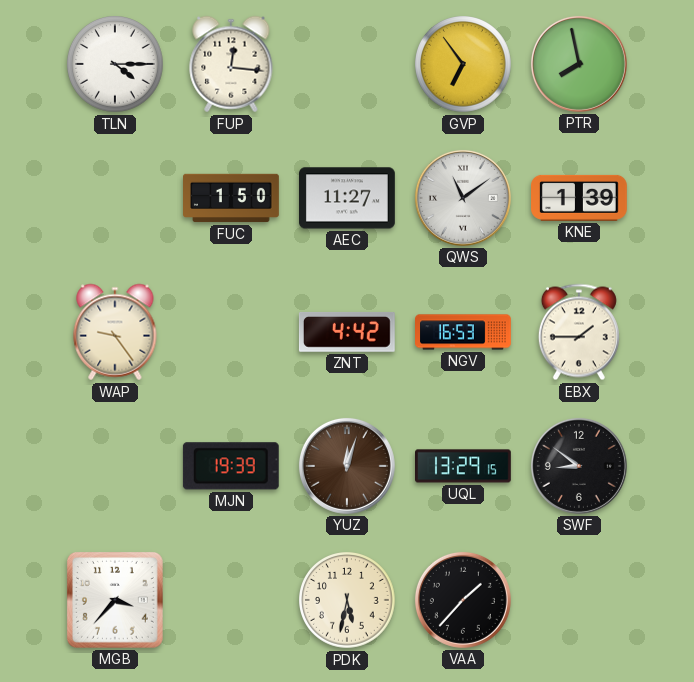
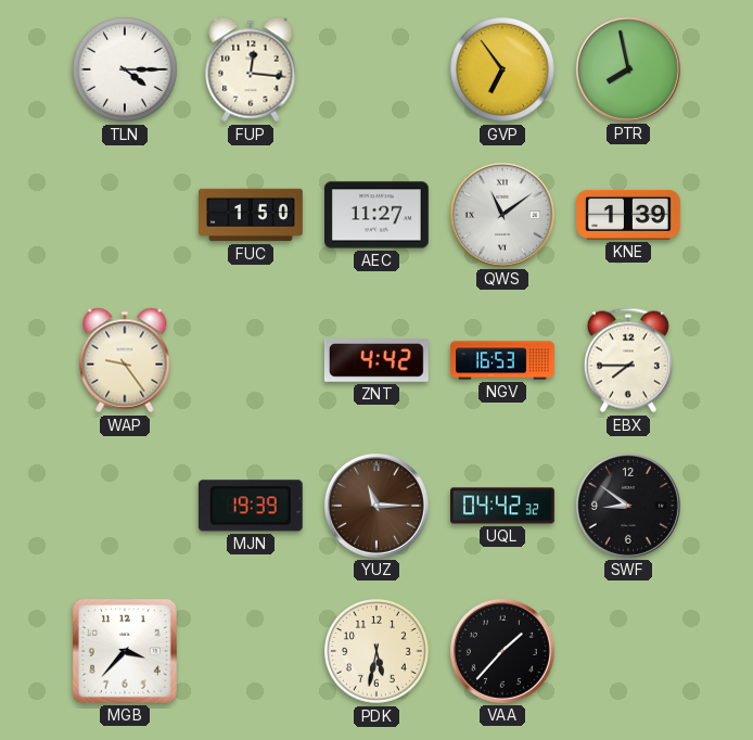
EBX: 1:45 -> 7:45 (628, 360)
YUZ: 12:03 -> 11:15 (376, 506)
UQL: 13:29 -> 04:42 (503, 506)
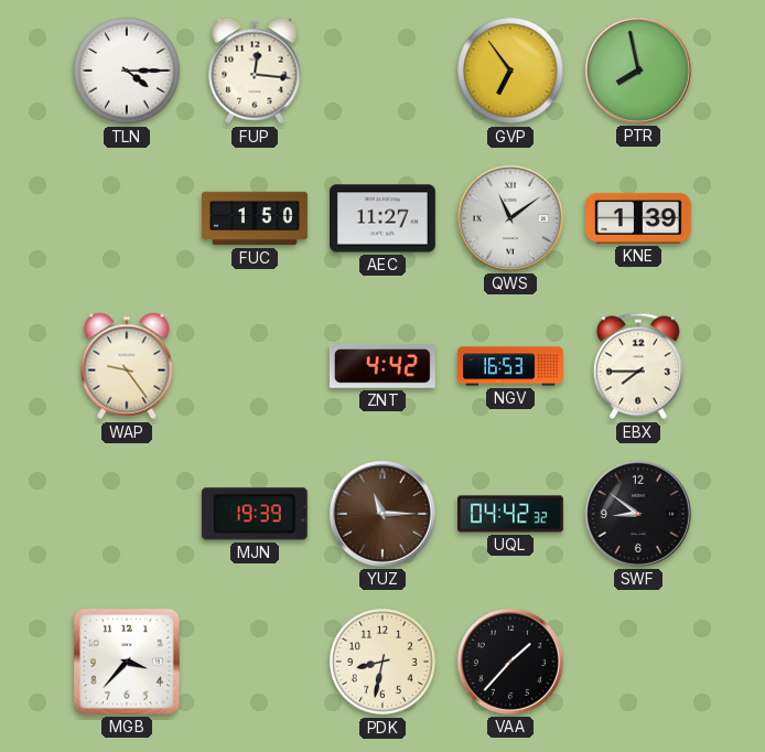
PDK: 5:32 -> 8:32 (384, 663)
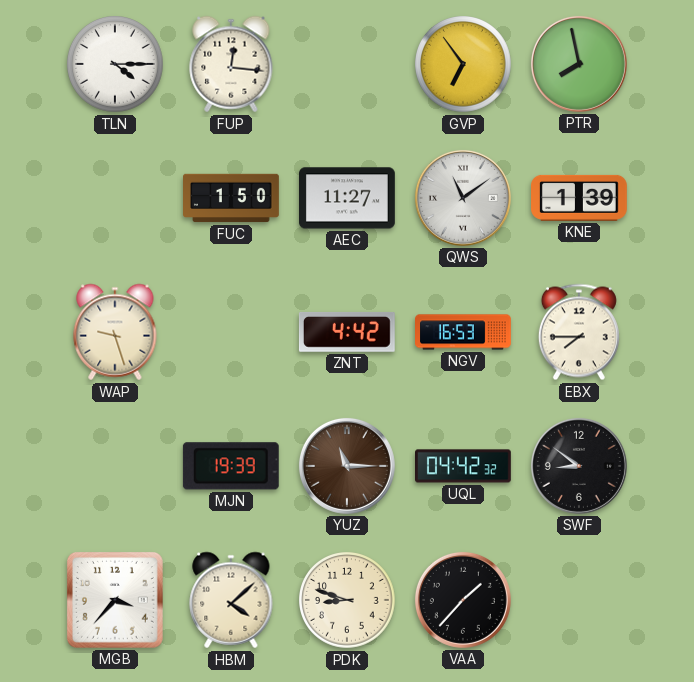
WAP: 9:24 -> 9:27 (115, 332)
HBM: none -> 4:08 (231, 600)
PDK: 8:32 -> 8:48 (348, 601)
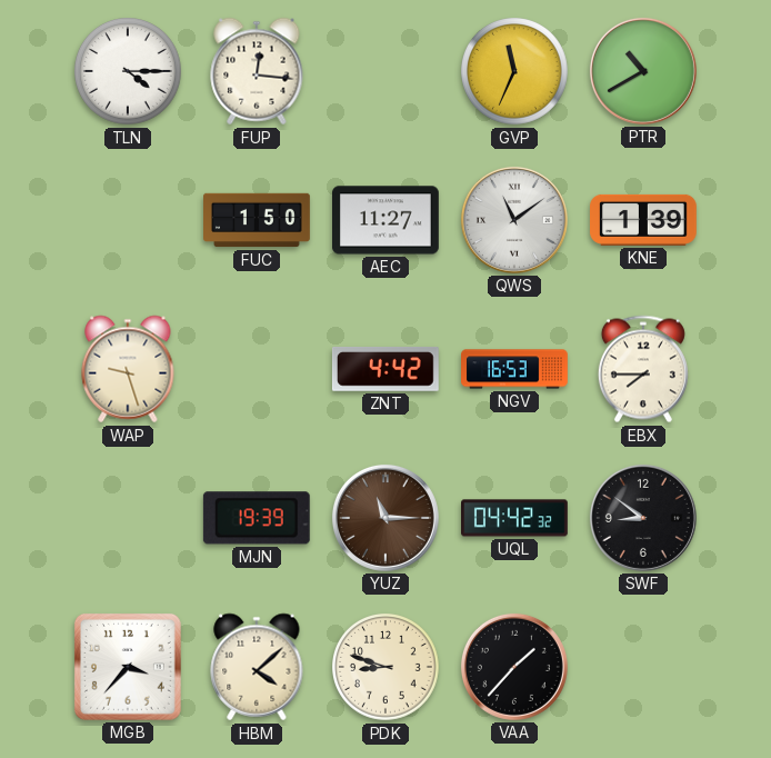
GVP: 6:54 -> 11:34 (515, 72)
PTR: 7:58 -> 10:40 (643, 71)
